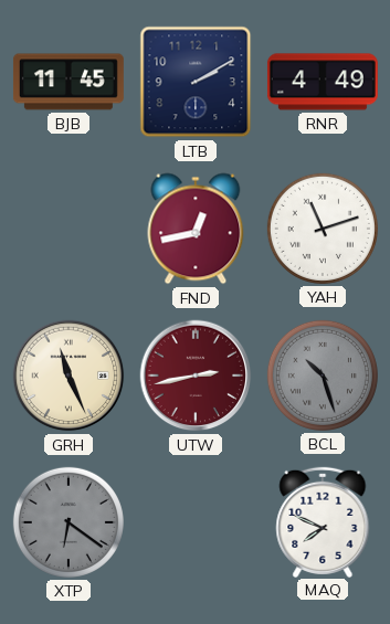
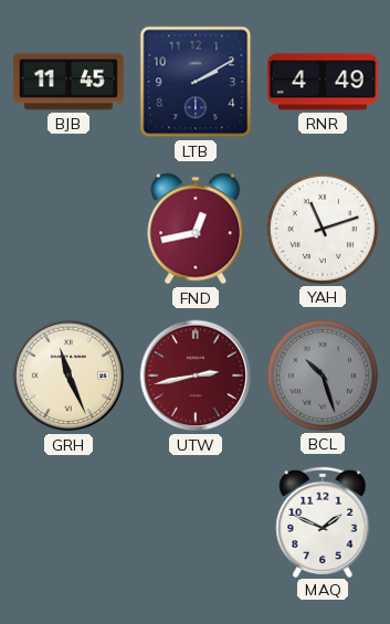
XTP: 6:21 -> none (68, 522)
MAQ: 7:49 -> 1:49 (323, 521)
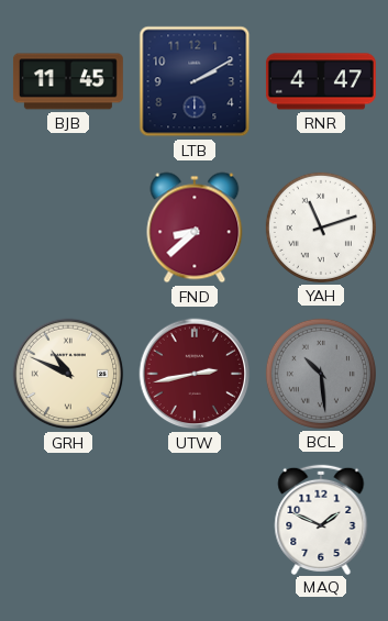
RNR: 4:49 -> 4:47 (321, 81)
FND: 12:43 -> 8:38 (195, 228)
GRH: 11:26 -> 10:49 (68, 374)
BCL: 10:27 -> 10:29 (321, 374)
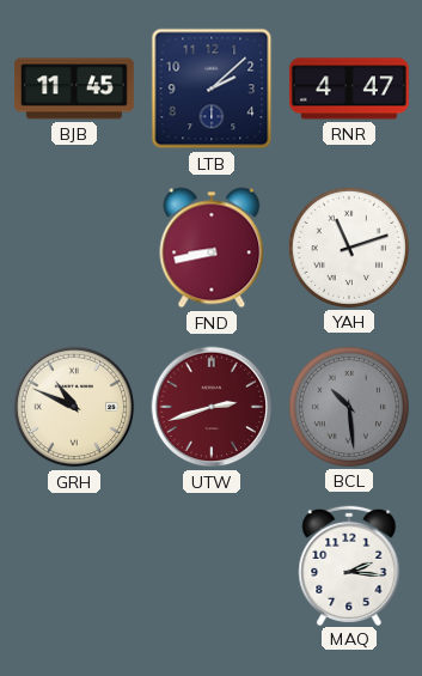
LTB: 2:10 -> 2:08 (212, 89)
FND: 8:38 -> 8:43 (212, 248)
UTW: 2:43 -> 2:42 (212, 407)
MAQ: 1:49 -> 2:16 (349, 565)
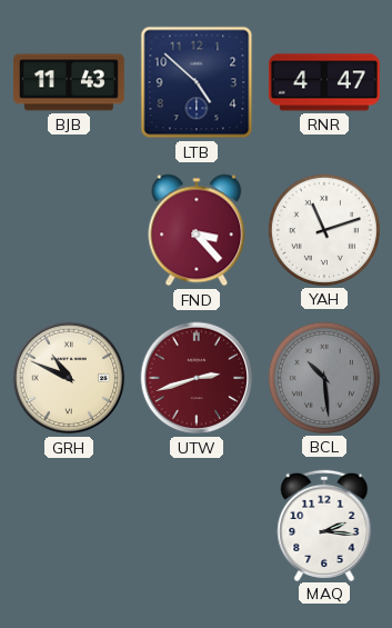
BJB: 11:45 -> 11:43 (69, 82)
LTB: 2:08 -> 4:52 (197, 82)
FND: 8:43 -> 3:23 (197, 230)
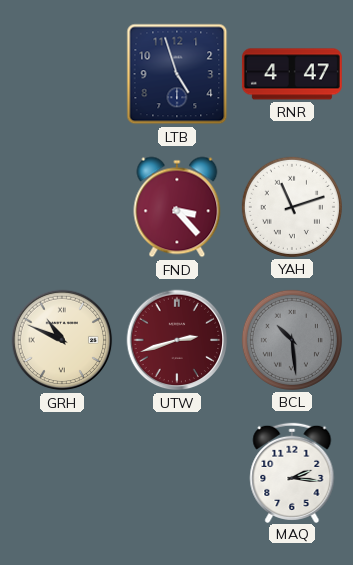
BJB: 11:43 -> none (69, 82)
LTB: 4:52 -> 4:57 (177, 74)
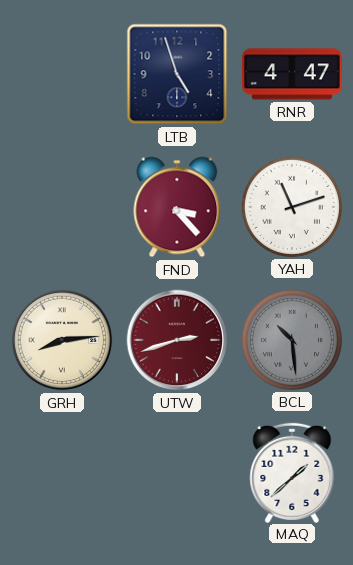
GRH: 10:49 -> 8:14 (62, 340)
MAQ: 2:16 -> 1:38 (292, 472)
